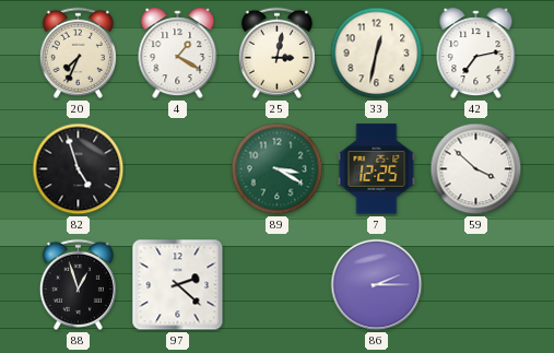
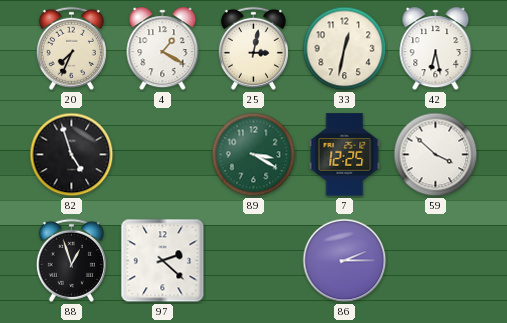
42: 7:13 -> 6:28 (436, 49)
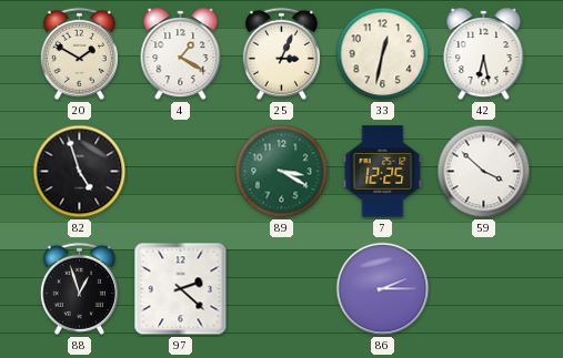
20: 7:34 -> 1:50 (79, 53)
25: 3:02 -> 3:04 (281, 53)
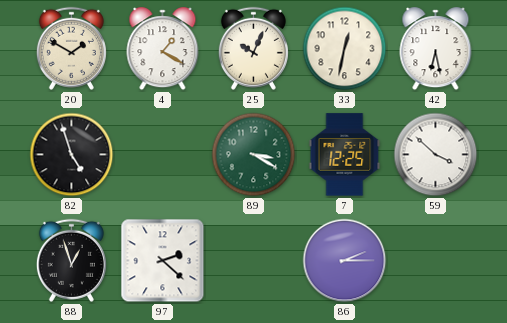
25: 3:04 -> 10:04 (253, 48)
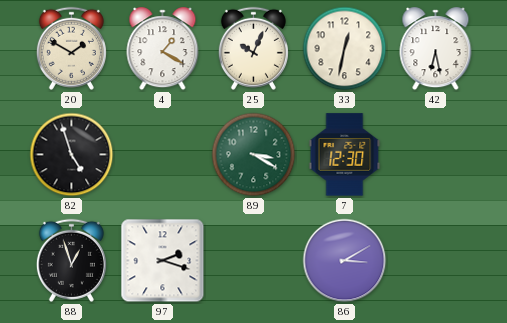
7: 12:25 -> 12:30 (345, 155)
59: 3:52 -> none (436, 155)
97: 2:22 -> 2:18 (163, 261)
86: 2:15 -> 3:10 (345, 261)
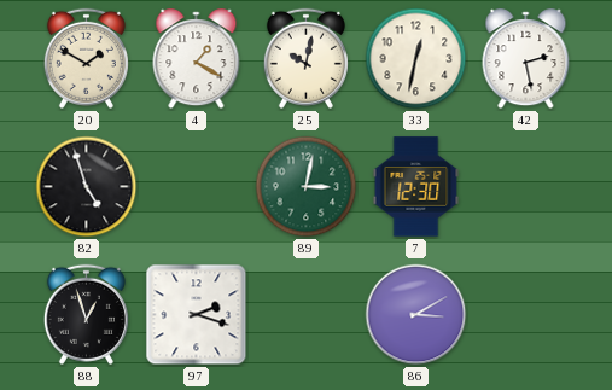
25: 10:04 -> 10:02 (305, 58)
42: 6:28 -> 2:28 (526, 59)
89: 3:20 -> 3:02 (307, 187)
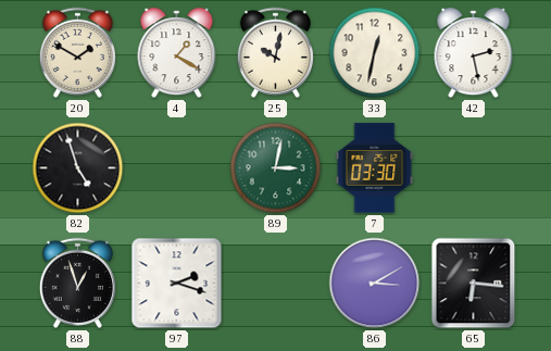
7: 12:30 -> 03:30 (375, 168)
65: none -> 6:16 (474, 284)
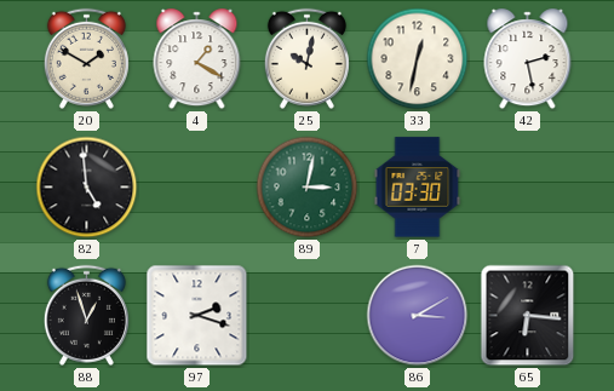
82: 4:57 -> 4:59 (87, 188)
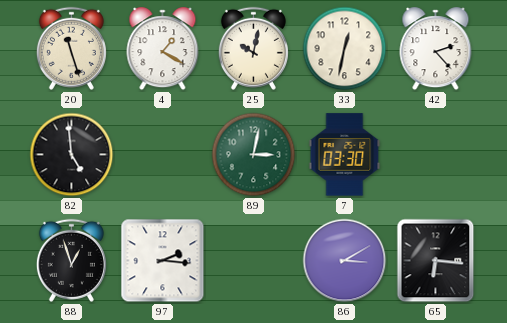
20: 1:50 -> 11:27 (71, 48)
42: 2:28 -> 2:23 (436, 49)
97: 2:18 -> 2:16 (163, 261)
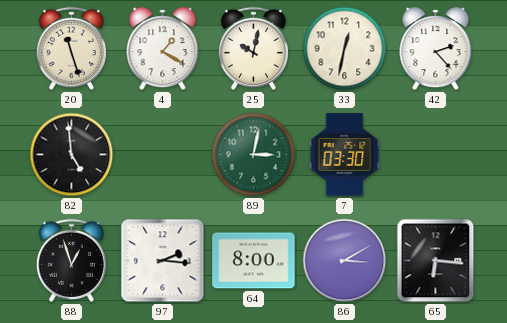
64: none -> 8:00 (254, 261)
